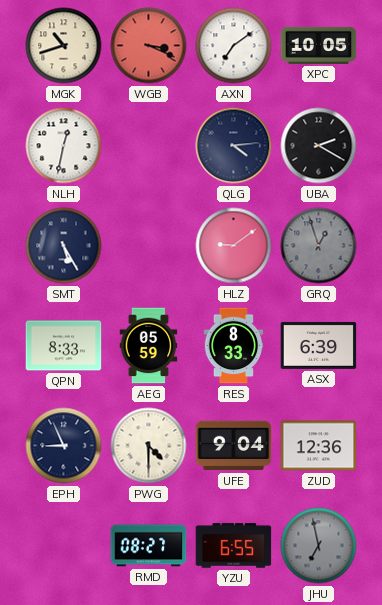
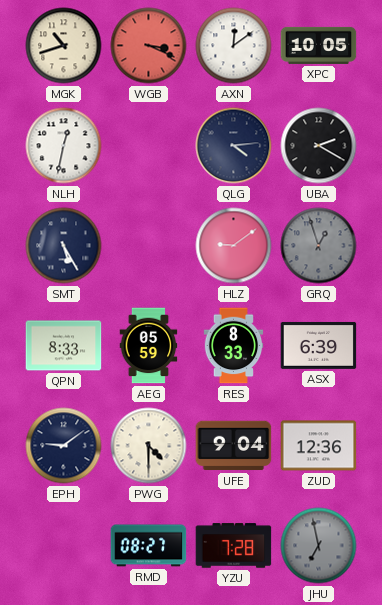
AXN: 7:09 -> 12:09 (234, 46)
EPH: 8:56 -> 9:09 (64, 446)
YZU: 6:55 -> 7:28 (234, 546)
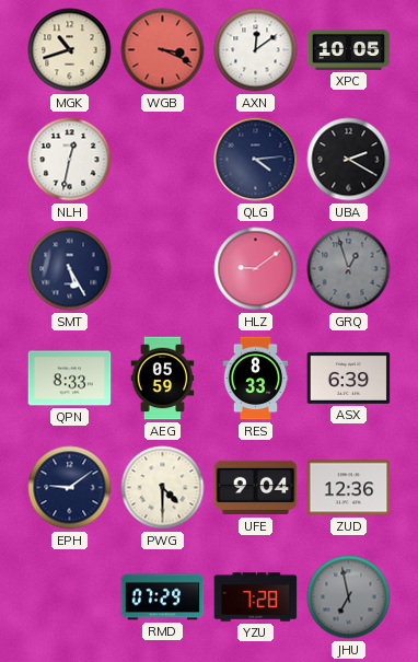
RMD: 08:27 -> 07:29 (163, 597)
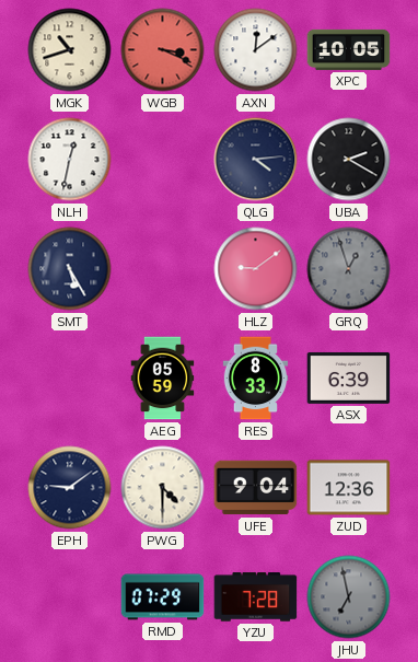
QPN: 8:33 -> none (70, 379)
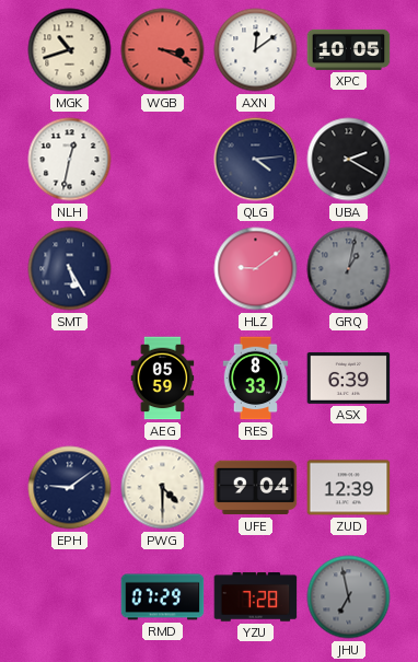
GRQ: 12:57 -> 1:02 (349, 269)
ZUD: 12:36 -> 12:39 (349, 488)
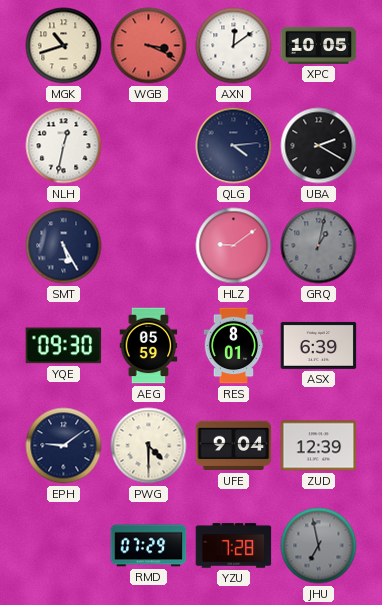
YQE: none -> 09:30 (64, 346)
RES: 8:33 -> 8:01 (234, 346)
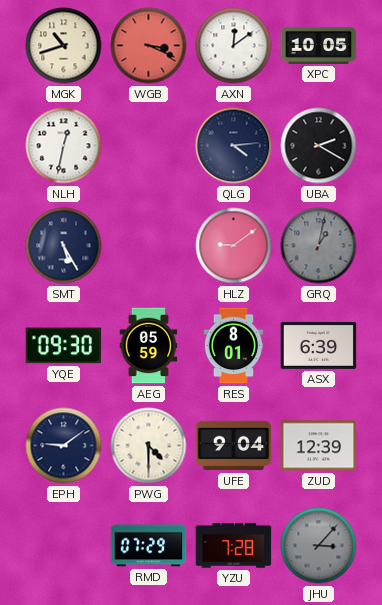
JHU: 6:58 -> 3:07 (319, 546)
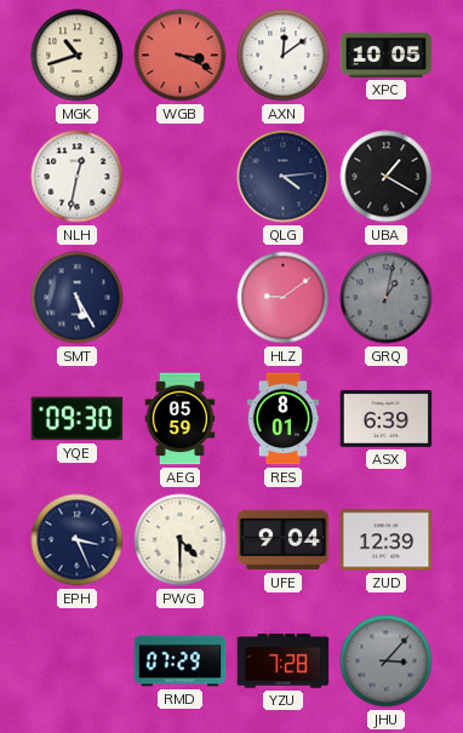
UBA: 2:20 -> 1:20 (387, 177)
EPH: 9:09 -> 3:26 (78, 540)
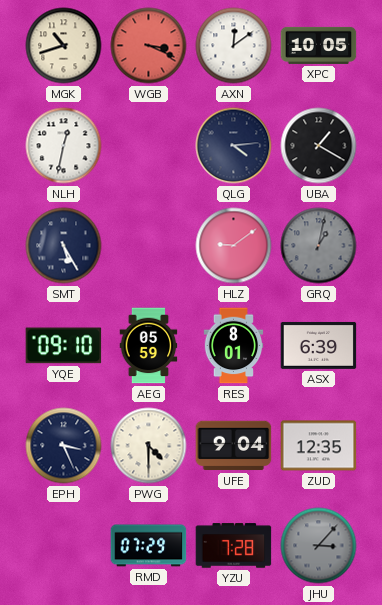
YQE: 09:30 -> 09:10 (64, 346)
ZUD: 12:39 -> 12:35 (319, 446)
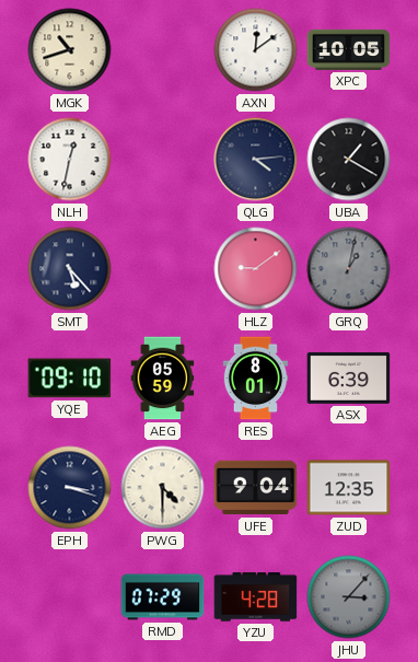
WGB: 3:19 -> none (149, 46)
SMT: 5:25 -> 5:23 (70, 269)
EPH: 3:26 -> 3:18 (70, 488)
YZU: 7:28 -> 4:28 (256, 597)
